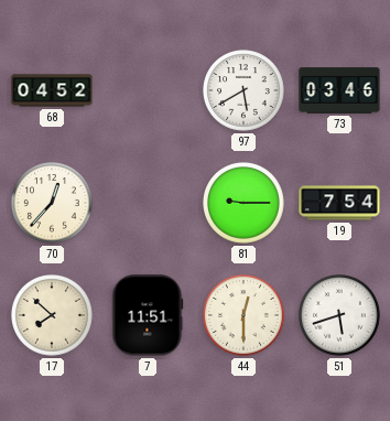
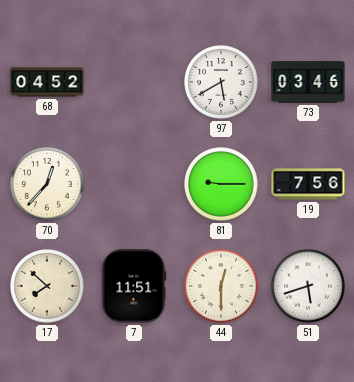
19: 7:54 -> 7:56 (308, 184)
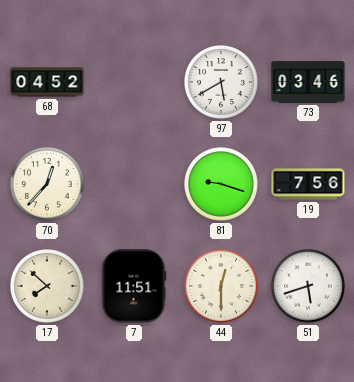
81: 9:15 -> 9:18 (222, 185)
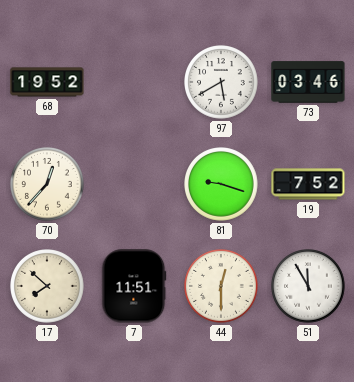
68: 04:52 -> 19:52 (47, 82)
19: 7:56 -> 7:52 (308, 184)
51: 5:42 -> 11:55 (309, 287)
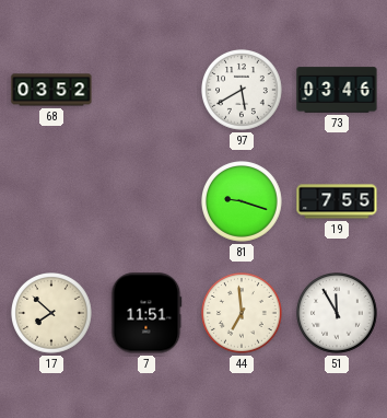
68: 19:52 -> 03:52 (51, 90)
70: 12:37 -> none (48, 185)
19: 7:52 -> 7:55 (337, 201)
44: 12:30 -> 6:59 (243, 314)
